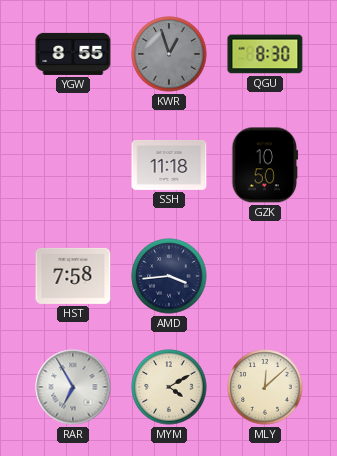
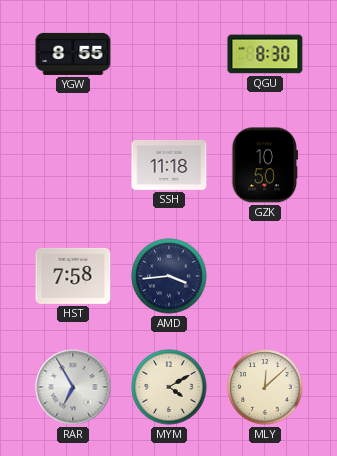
KWR: 12:57 -> none (169, 54)
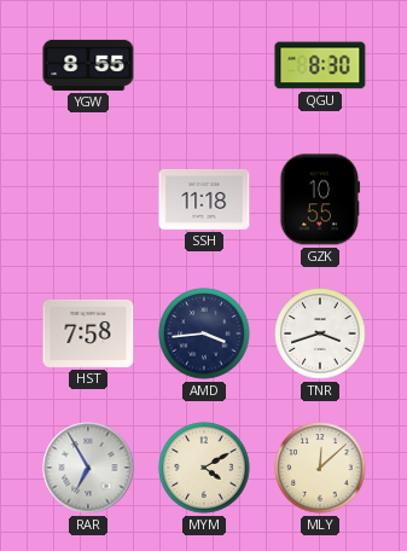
GZK: 10:50 -> 10:55 (320, 199)
TNR: none -> 3:42 (320, 333)
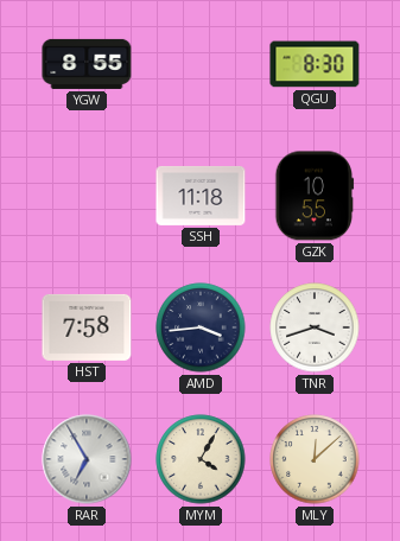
MYM: 4:10 -> 4:05 (201, 459)
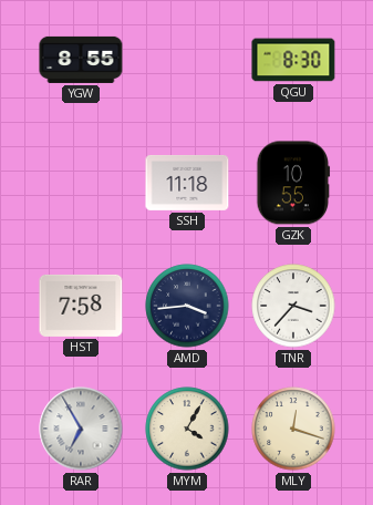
TNR: 3:42 -> 3:37 (293, 306)
MLY: 12:08 -> 12:18 (293, 429)
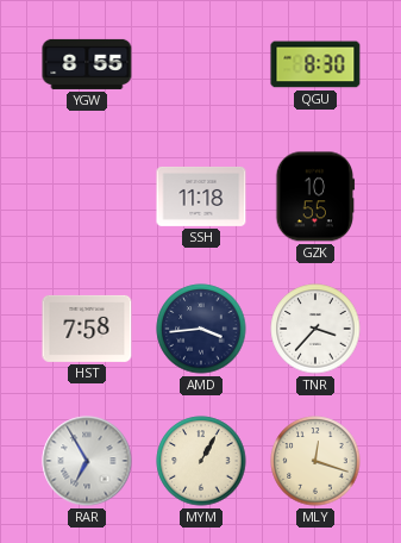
MYM: 4:05 -> 1:05 (201, 461)
